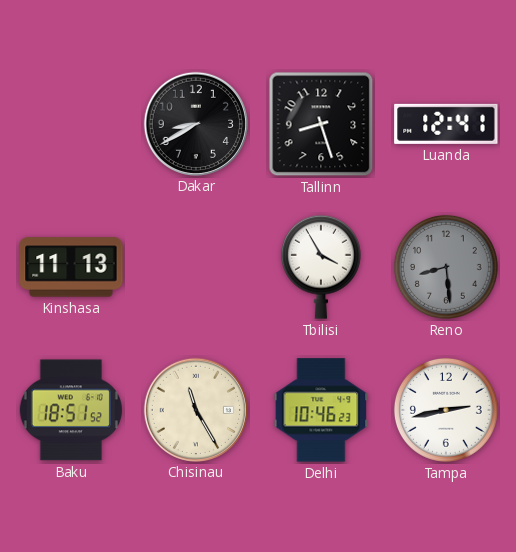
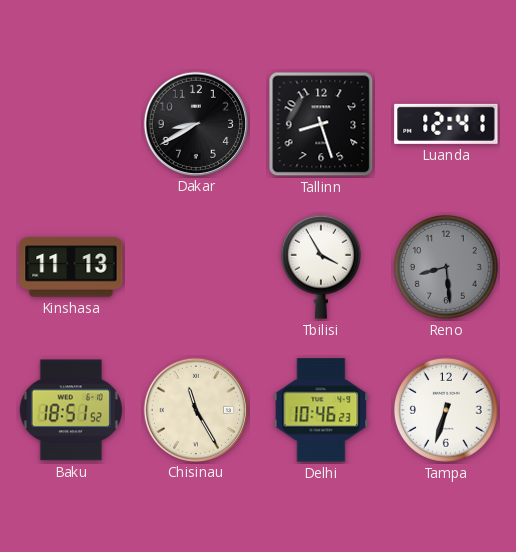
Tampa: 2:43 -> 6:33 (446, 410)
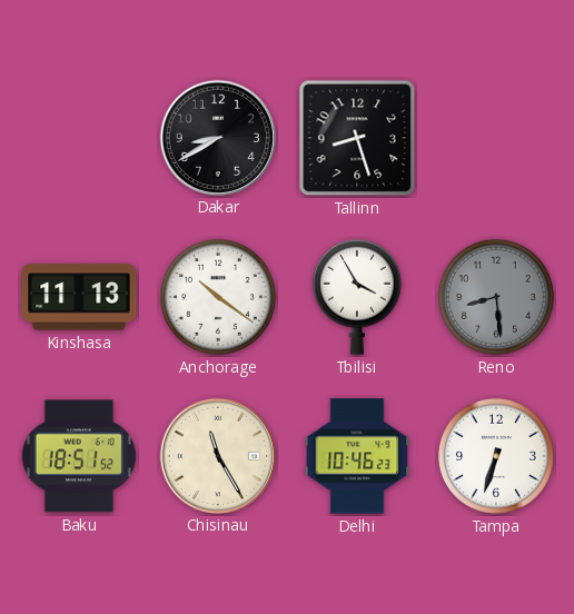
Luanda: 12:41 -> none (446, 124)
Anchorage: none -> 10:21 (218, 297)
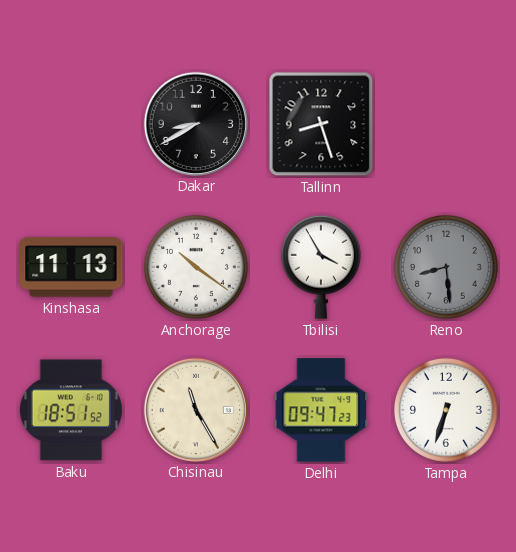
Delhi: 10:46 -> 09:47 (321, 410)
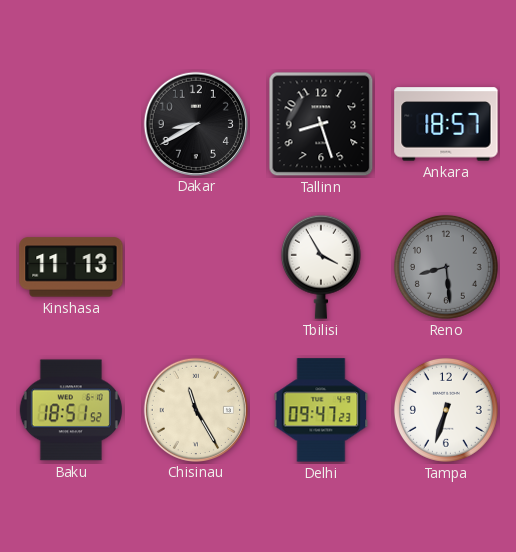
Ankara: none -> 18:57 (446, 124)
Anchorage: 10:21 -> none (196, 267)
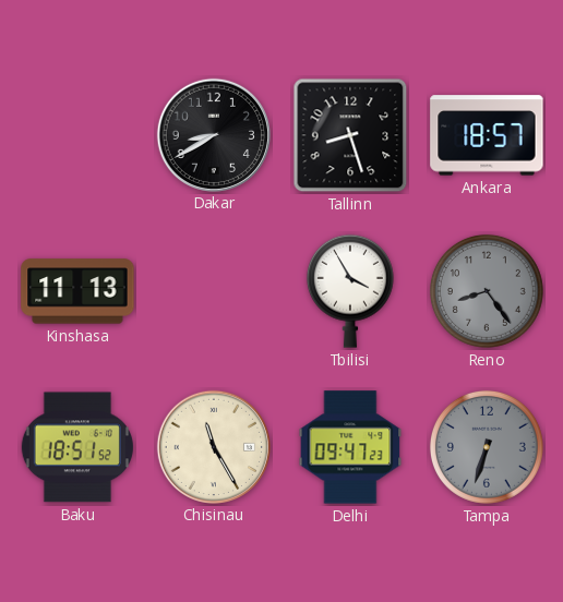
Reno: 8:29 -> 8:24 (487, 291)
Tampa dial: white -> grey (487, 447)
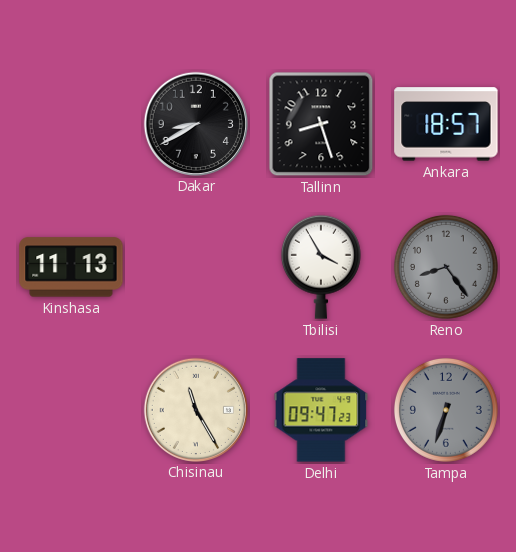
Baku: 18:51 -> none (77, 447)
